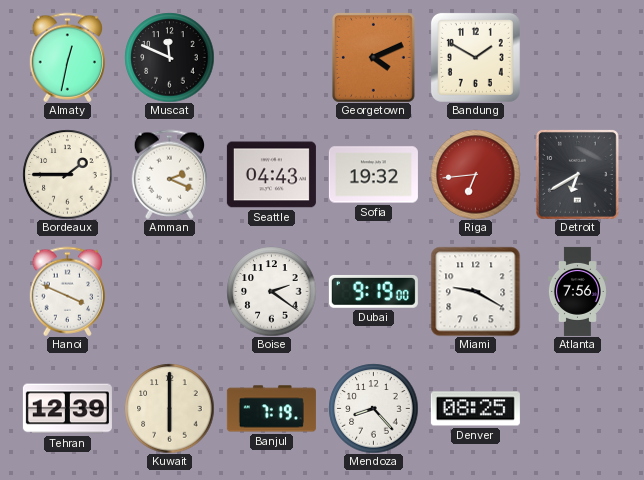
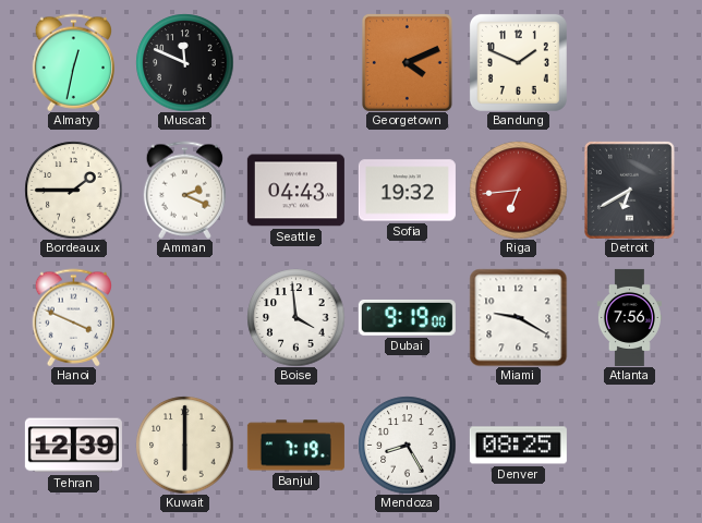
Bandung: 1:50 -> 1:49 (518, 62)
Boise: 2:21 -> 3:59 (295, 317)
Mendoza: 8:23 -> 8:25 (407, 445)
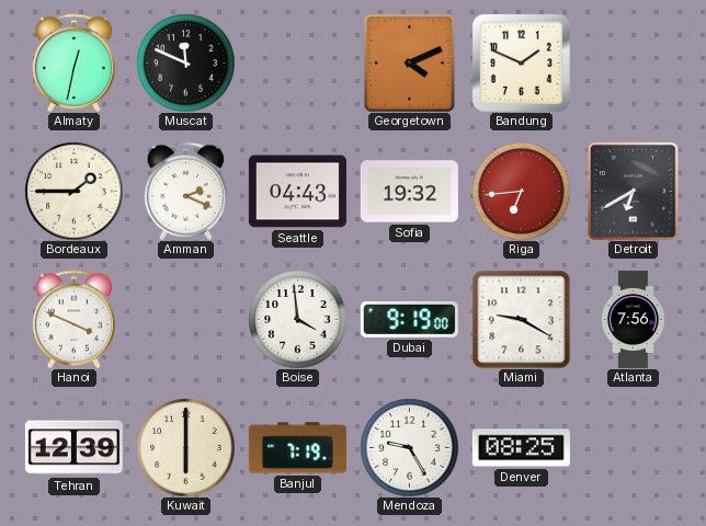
Mendoza: 8:25 -> 9:25 (409, 447)
